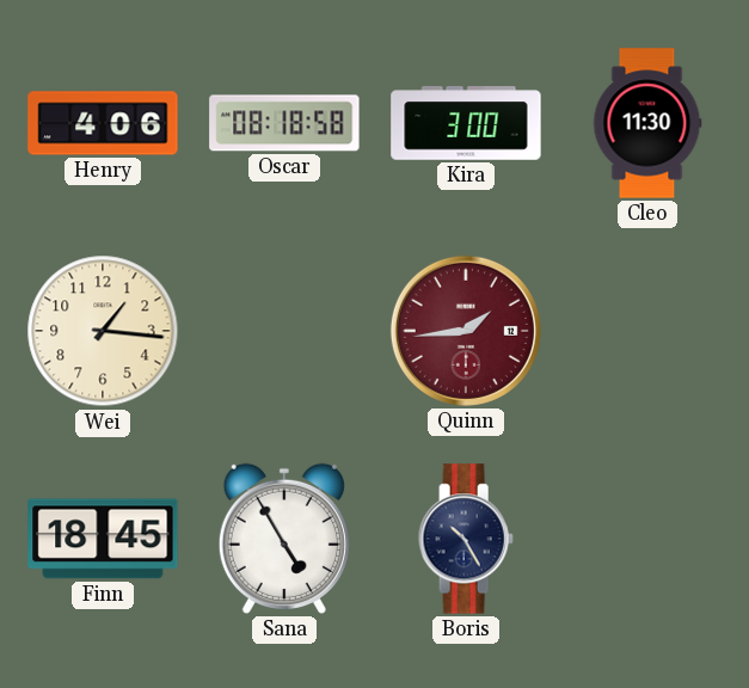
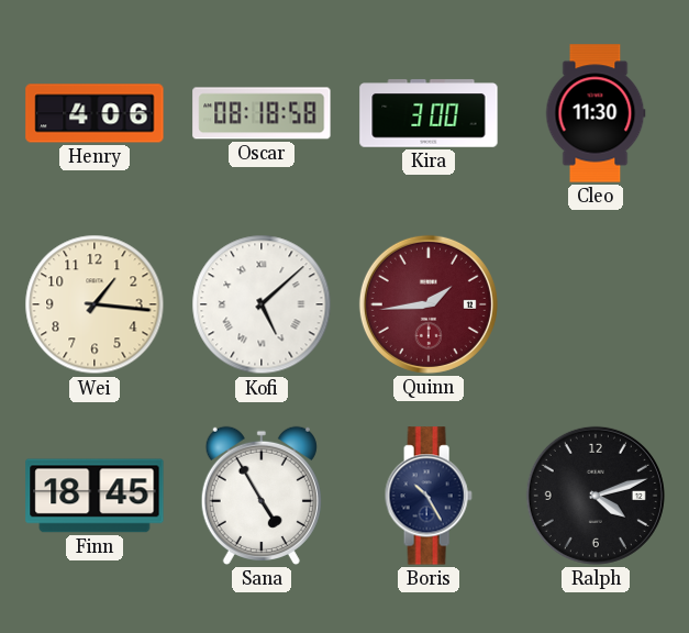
Kofi: none -> 5:08 (262, 304)
Ralph: none -> 4:12 (596, 496)
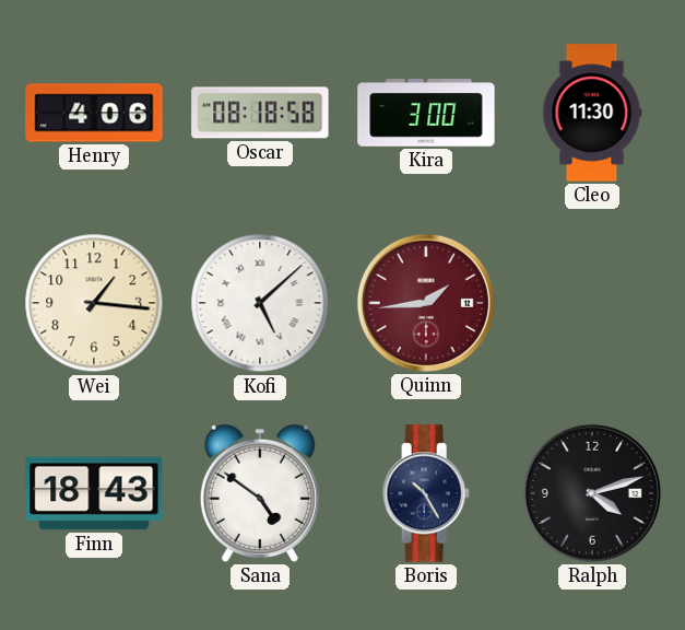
Finn: 18:45 -> 18:43 (94, 493)
Sana: 4:55 -> 4:51 (260, 493)
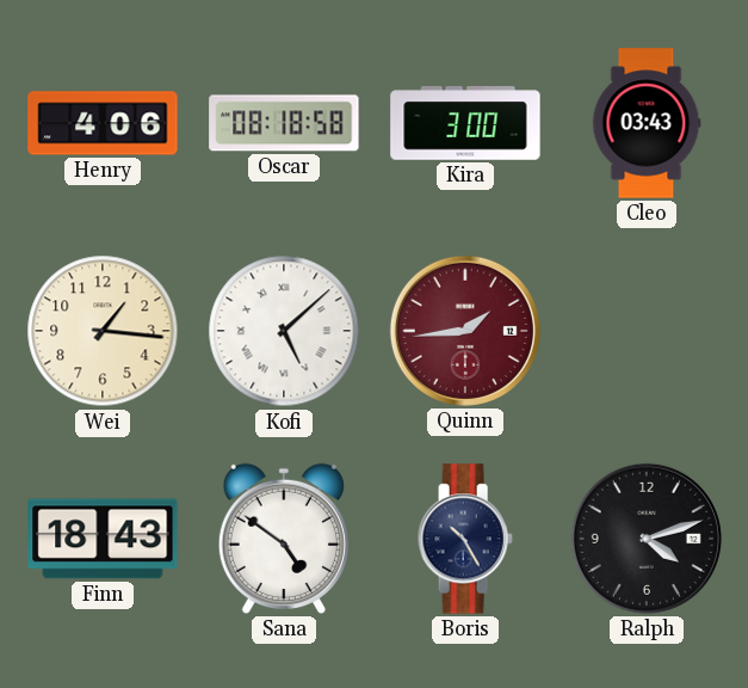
Cleo: 11:30 -> 03:43 (647, 123)
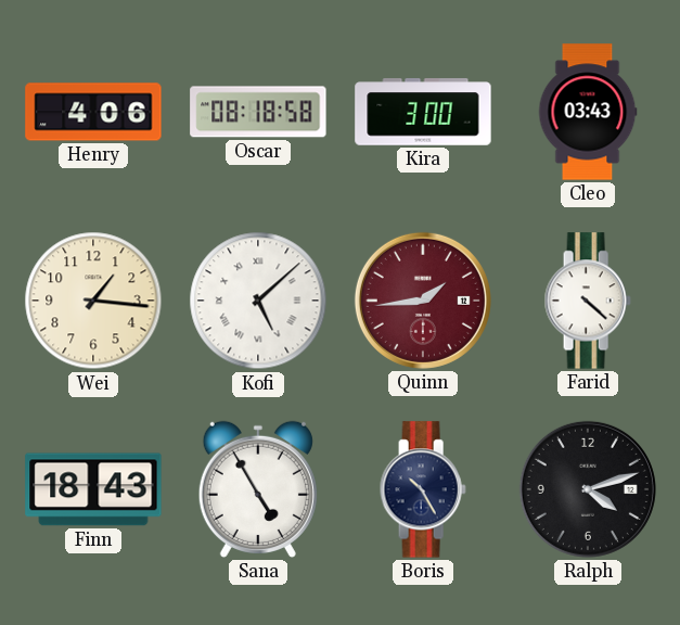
Farid: none -> 4:22 (588, 301)
Sana: 4:51 -> 4:55 (258, 489)
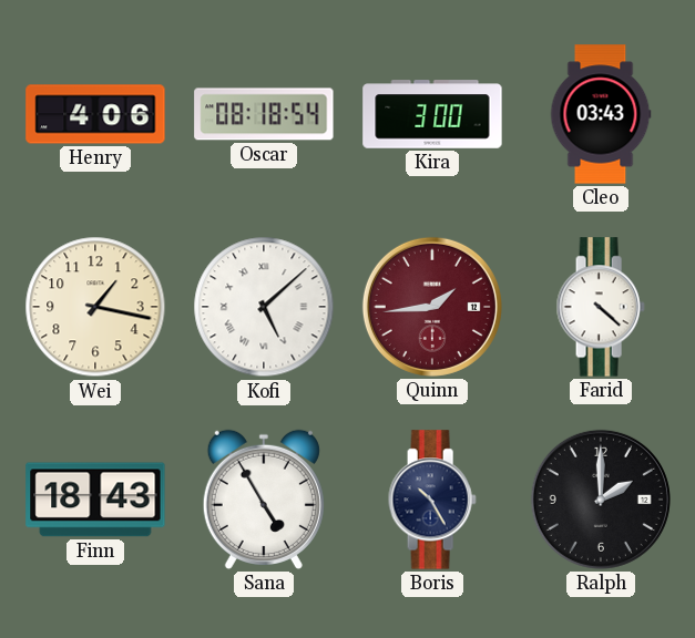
Oscar: 08:18:58 -> 08:18:54 (264, 114)
Wei: 1:16 -> 1:17 (95, 307)
Ralph: 4:12 -> 2:00 (601, 500)
